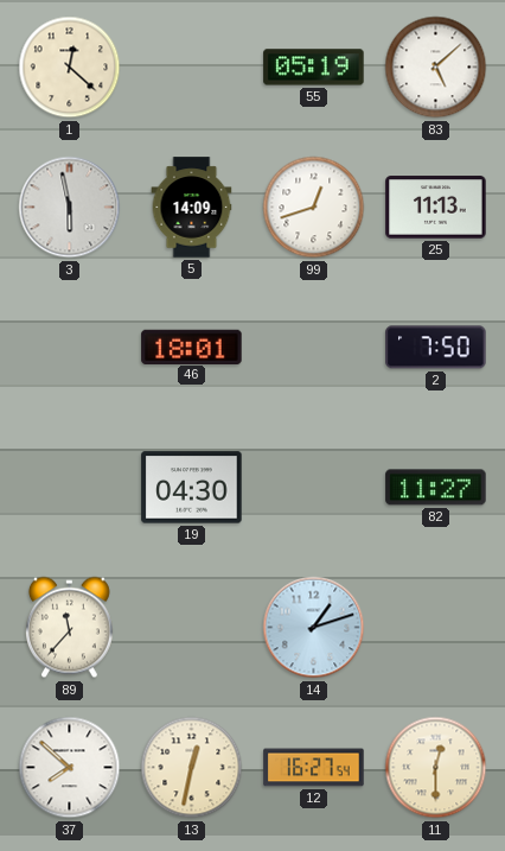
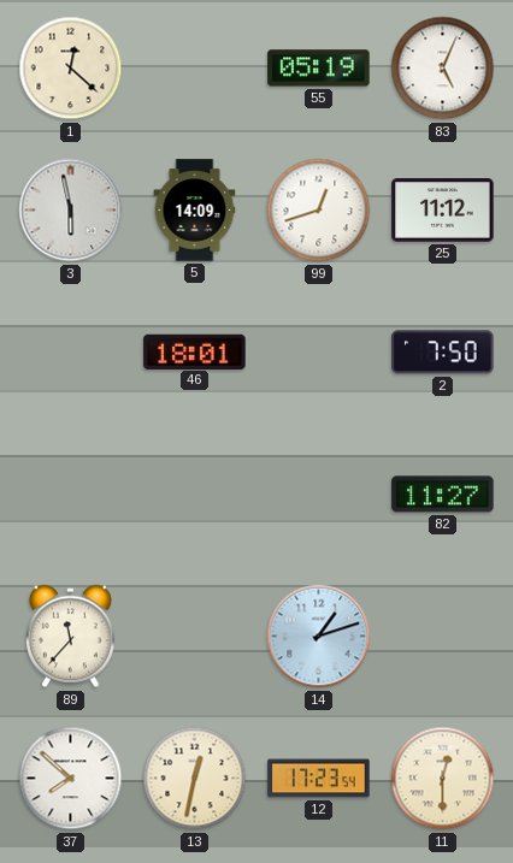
83: 5:08 -> 5:04 (443, 69)
25: 11:13 -> 11:12 (443, 211)
19: 04:30 -> none (192, 488)
12: 16:27 -> 17:23 (319, 779)
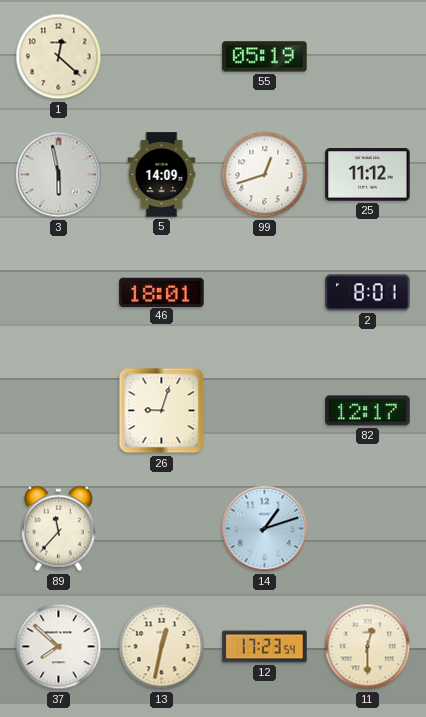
83: 5:04 -> none (443, 69)
2: 7:50 -> 8:01 (368, 293)
26: none -> 9:03 (162, 411)
82: 11:27 -> 12:17 (368, 411)
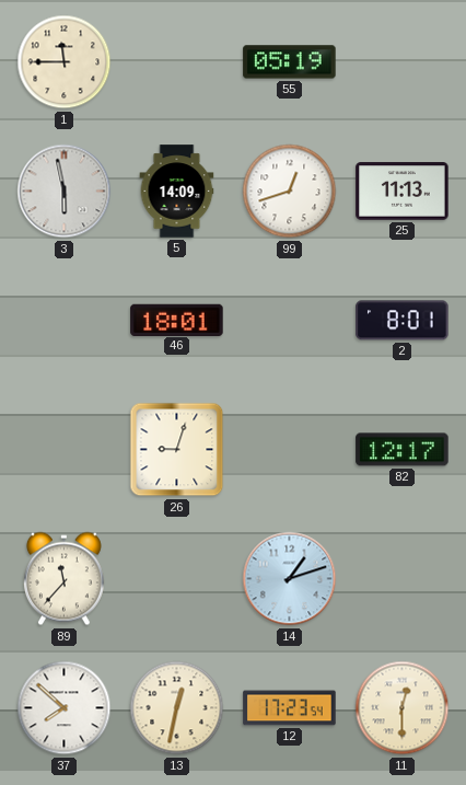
1: 12:22 -> 11:45 (65, 62)
25: 11:12 -> 11:13 (403, 192)
